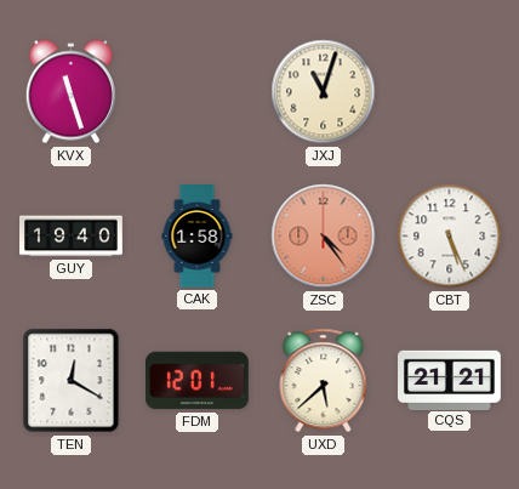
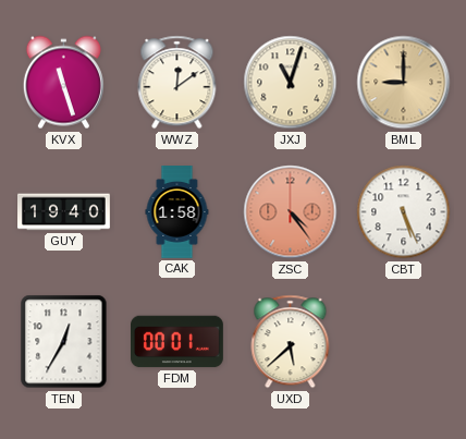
WWZ: none -> 12:09 (177, 83)
BML: none -> 9:00 (404, 83)
TEN: 12:20 -> 12:35 (64, 342)
FDM: 12:01 -> 00:01 (177, 342)
CQS: 21:21 -> none (450, 380)
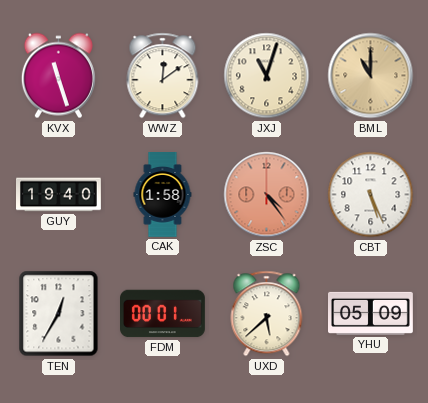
BML: 9:00 -> 11:00 (371, 76)
YHU: none -> 05:09 (371, 313)
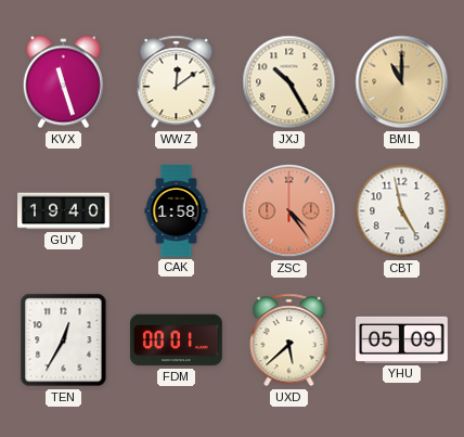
JXJ: 11:03 -> 10:25 (289, 82)
CBT: 5:26 -> 4:58 (402, 211)
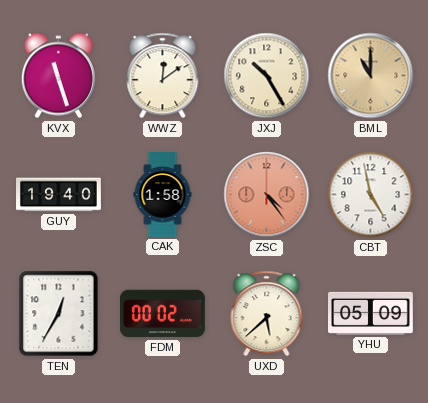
FDM: 00:01 -> 00:02 (163, 314)
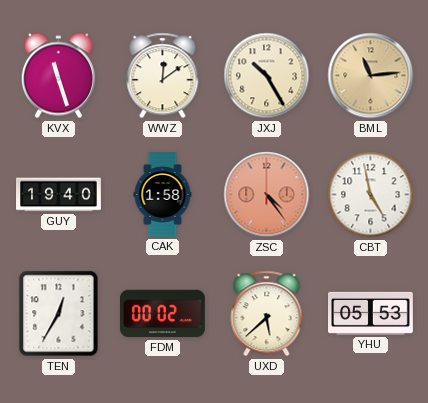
BML: 11:00 -> 11:14 (371, 76)
YHU: 05:09 -> 05:53 (371, 313)
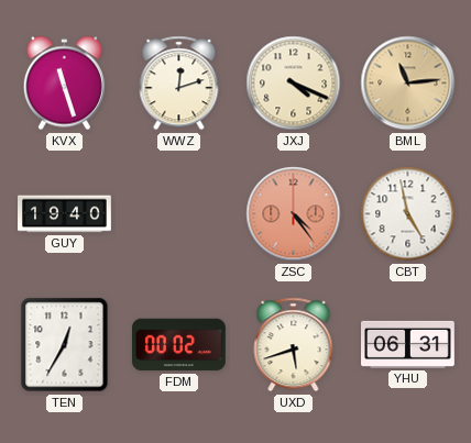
WWZ: 12:09 -> 12:12 (179, 84)
JXJ: 10:25 -> 4:19 (294, 84)
CAK: 1:58 -> none (163, 195)
UXD: 5:38 -> 5:42 (294, 345)
YHU: 05:53 -> 06:31 (408, 344)
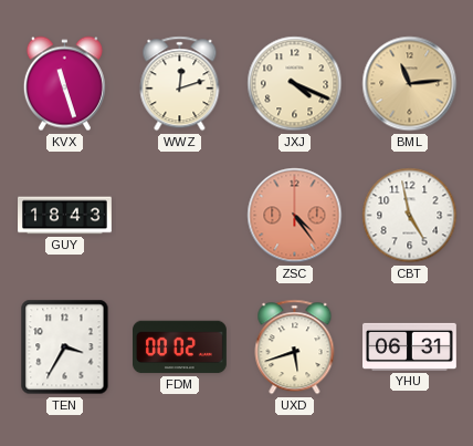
GUY: 19:40 -> 18:43 (65, 216)
TEN: 12:35 -> 3:35 (65, 348)
